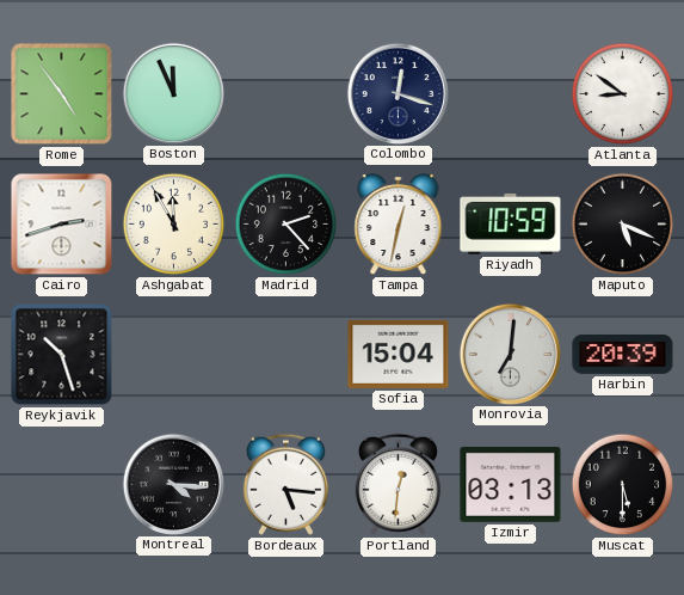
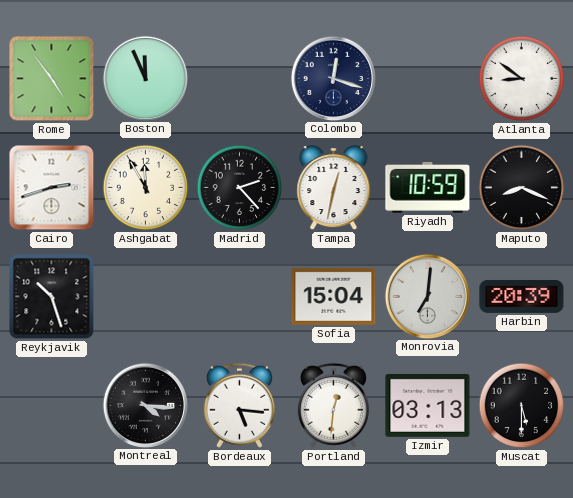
Maputo: 5:19 -> 8:19 (522, 188)
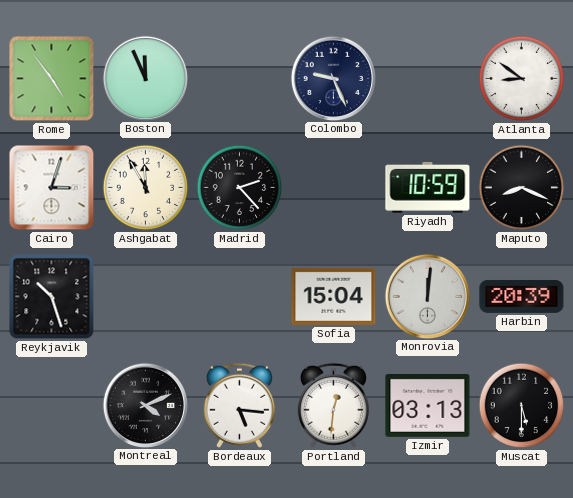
Colombo: 12:18 -> 9:26 (333, 78)
Cairo: 2:42 -> 3:03 (52, 188)
Tampa: 12:32 -> none (334, 188)
Monrovia: 7:01 -> 12:01 (427, 296)
Montreal: 4:16 -> 4:11 (145, 405)
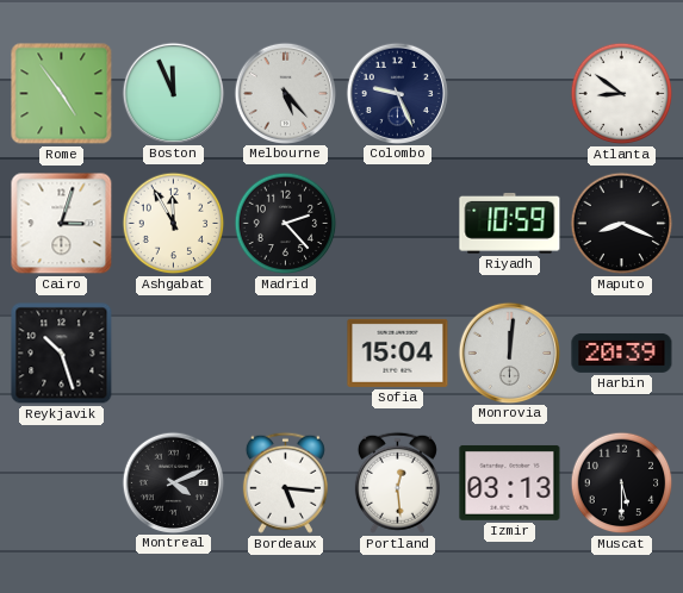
Melbourne: none -> 5:23 (285, 93)
Portland: 12:31 -> 12:29 (397, 482)
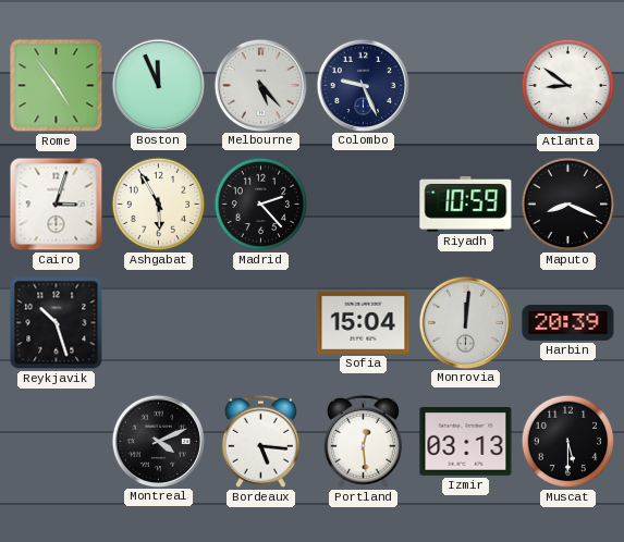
Ashgabat: 11:55 -> 5:55 (159, 205)
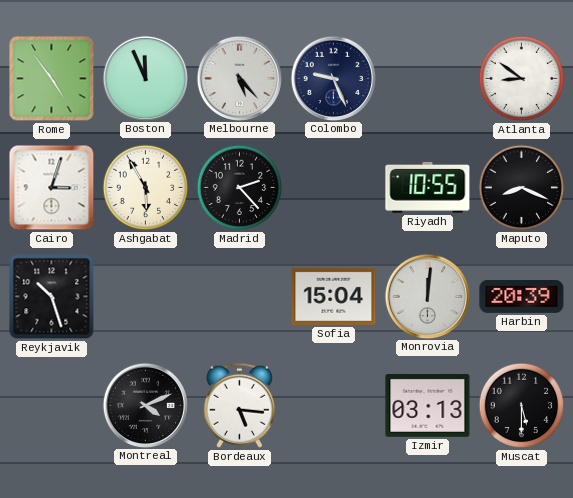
Riyadh: 10:59 -> 10:55 (428, 187)
Portland: 12:29 -> none (363, 441)
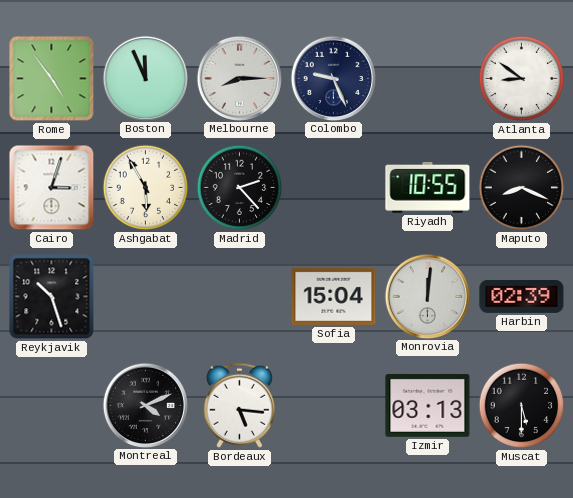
Melbourne: 5:23 -> 8:15 (239, 78)
Harbin: 20:39 -> 02:39 (522, 296)
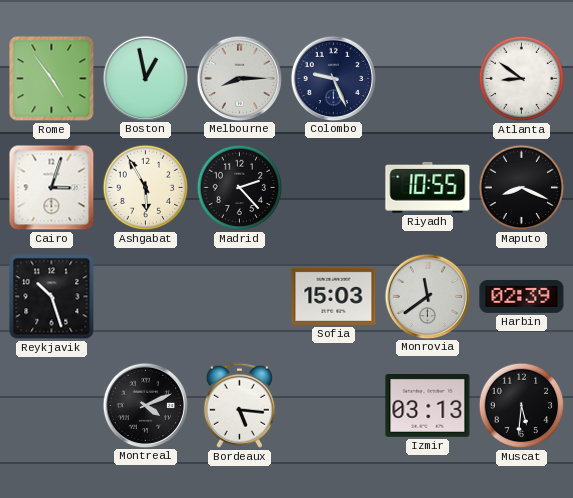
Boston: 11:56 -> 12:58 (145, 78)
Sofia: 15:04 -> 15:03 (334, 296)
Monrovia: 12:01 -> 11:39 (427, 296)
Muscat: 5:30 -> 5:31 (522, 406)
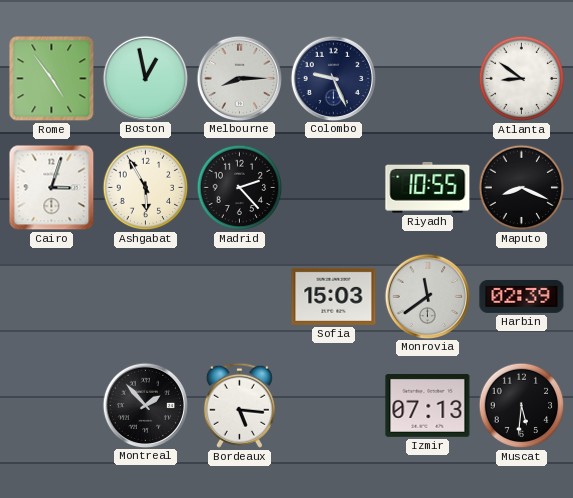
Reykjavik: 10:27 -> none (52, 297)
Montreal: 4:11 -> 1:53 (145, 405)
Izmir: 03:13 -> 07:13 (428, 405)
